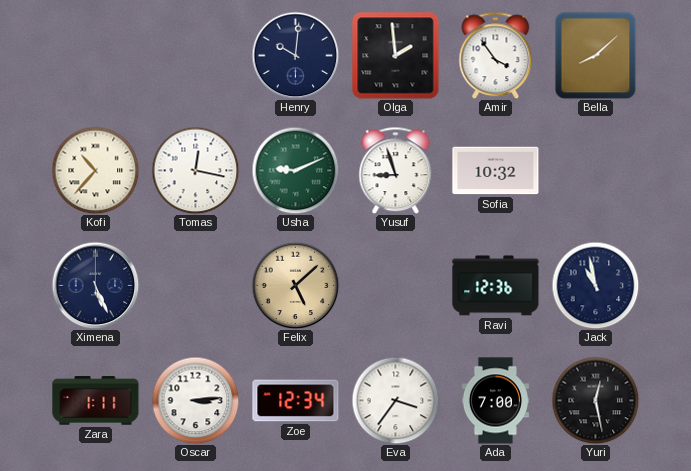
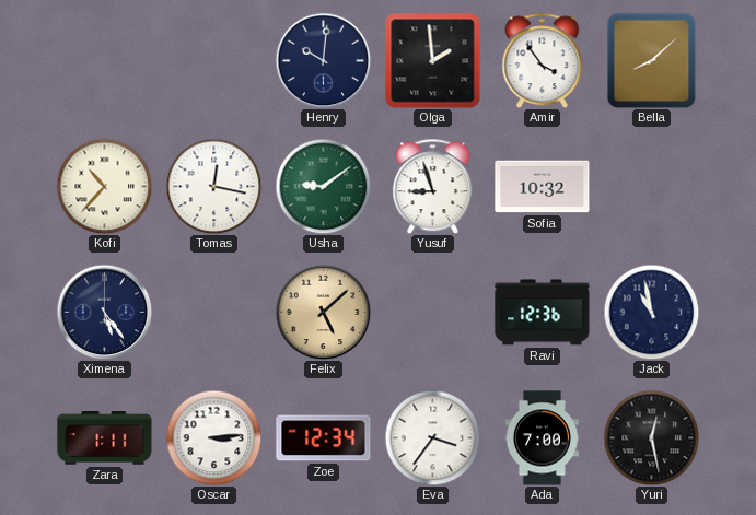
Usha: 9:11 -> 9:09 (323, 186)
Ximena: 5:26 -> 5:24 (104, 312)
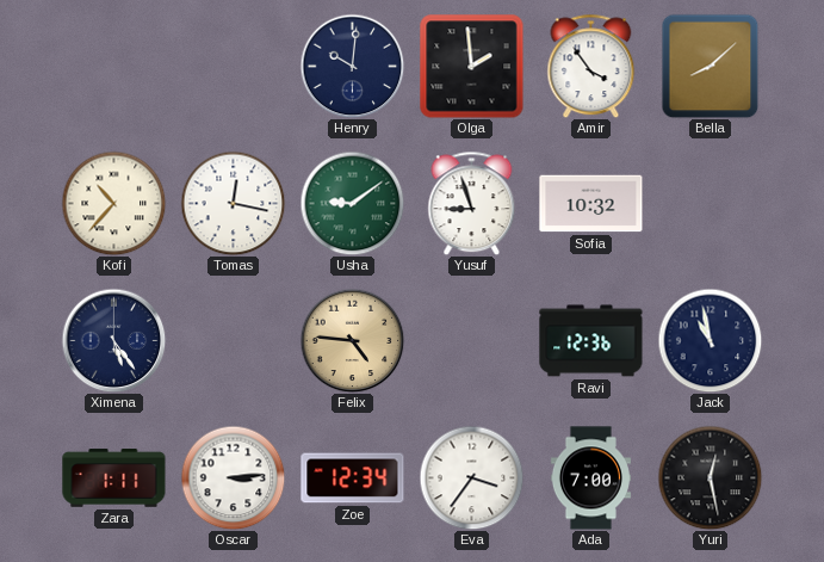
Felix: 5:08 -> 4:46 (352, 340)
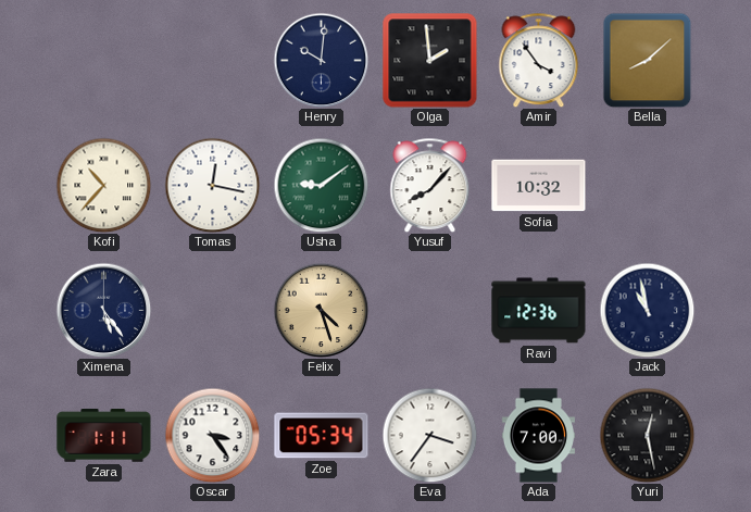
Yusuf: 8:57 -> 8:07 (430, 185)
Felix: 4:46 -> 4:27 (321, 310)
Oscar: 3:14 -> 3:24 (212, 435)
Zoe: 12:34 -> 05:34 (322, 436)
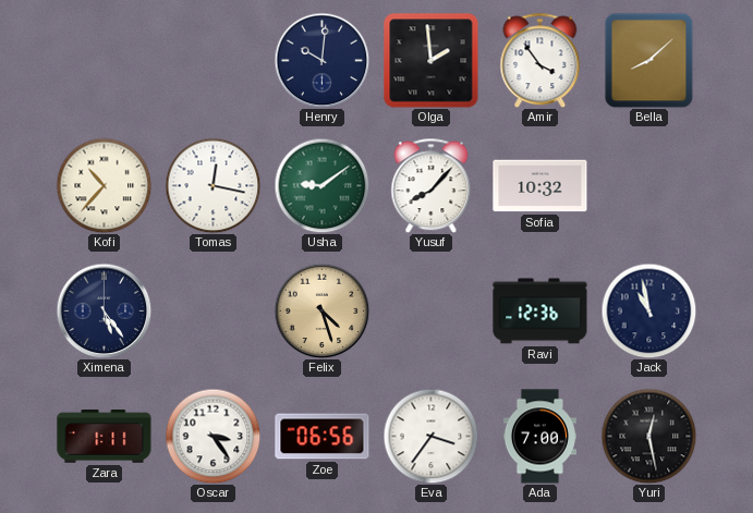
Zoe: 05:34 -> 06:56 (323, 437)
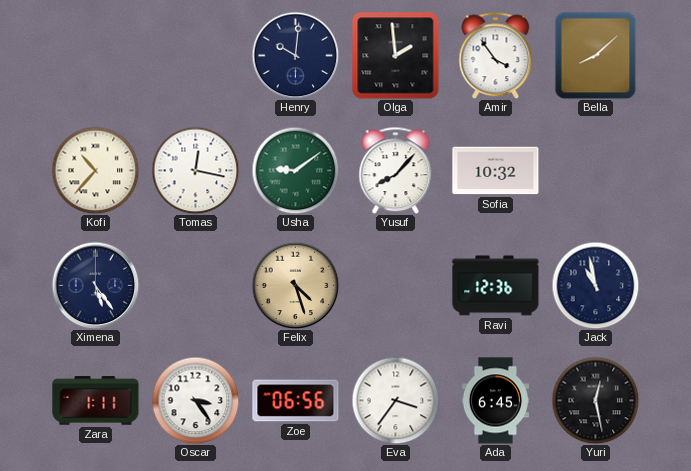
Ada: 7:00 -> 6:45 (495, 401)
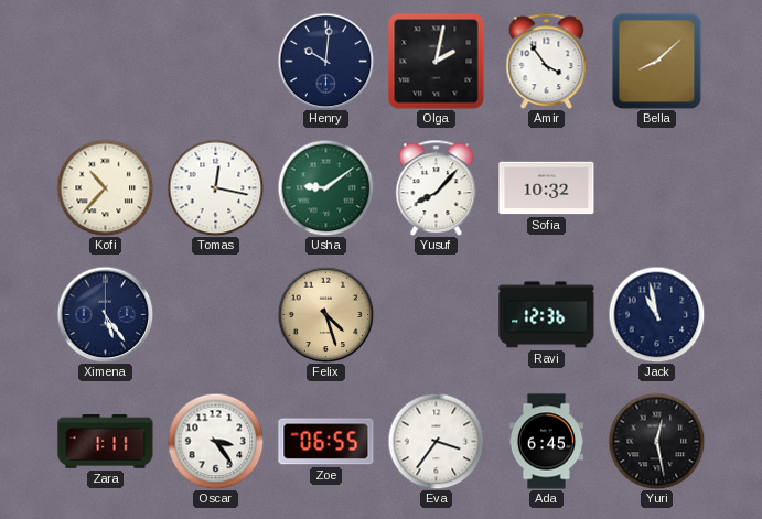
Olga: 1:59 -> 2:02 (437, 62)
Zoe: 06:56 -> 06:55 (326, 442)
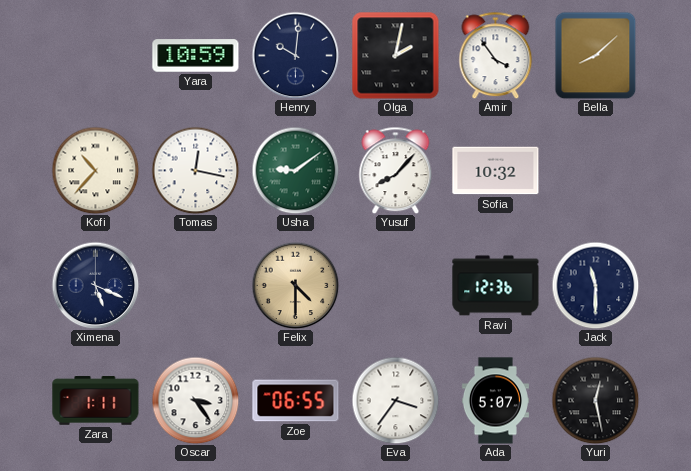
Yara: none -> 10:59 (196, 56)
Ximena: 5:24 -> 5:19 (95, 285)
Felix: 4:27 -> 4:30 (295, 285)
Jack: 10:58 -> 11:30 (595, 285)
Ada: 6:45 -> 5:07 (495, 401)
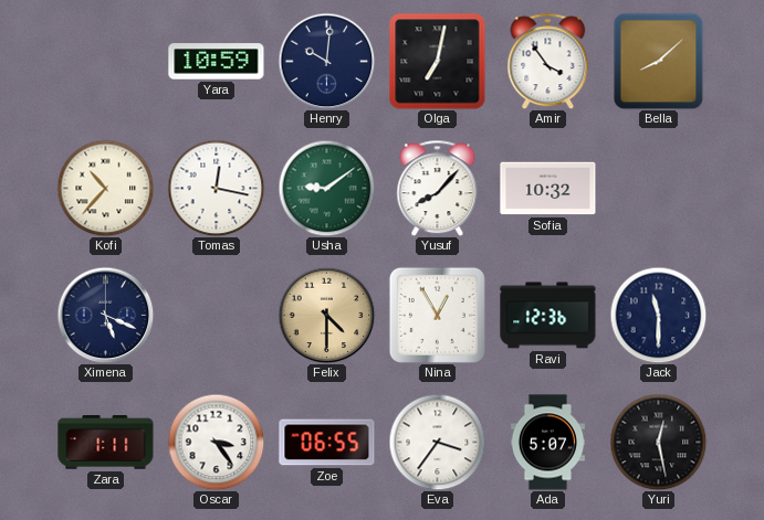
Olga: 2:02 -> 7:02 (438, 62)
Nina: none -> 12:55 (437, 315)
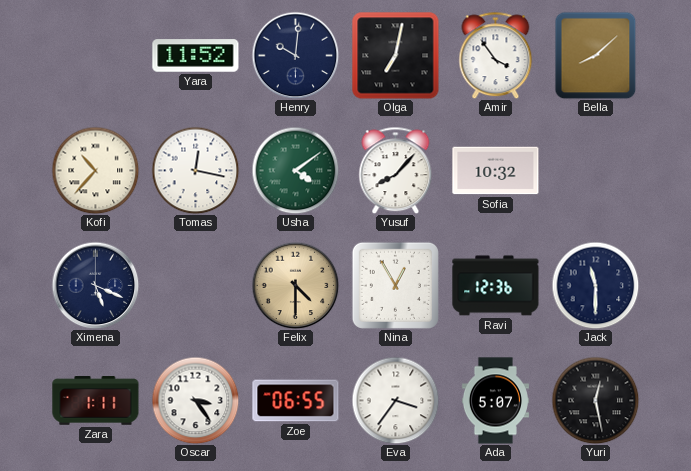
Yara: 10:59 -> 11:52 (196, 56)
Usha: 9:09 -> 4:09 (295, 170)
